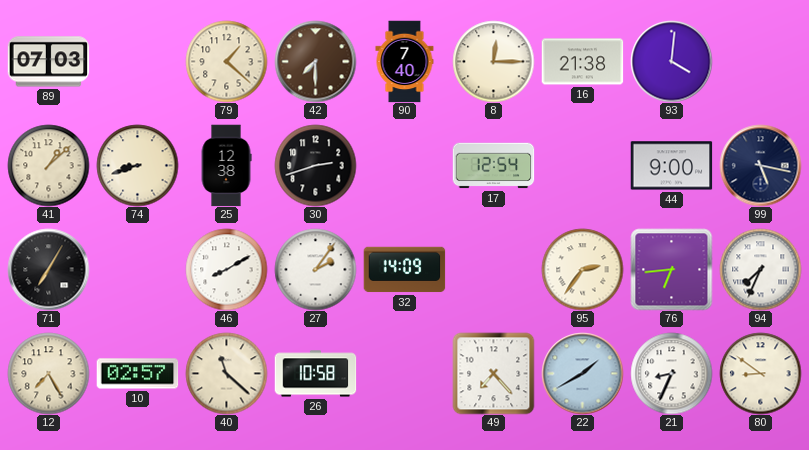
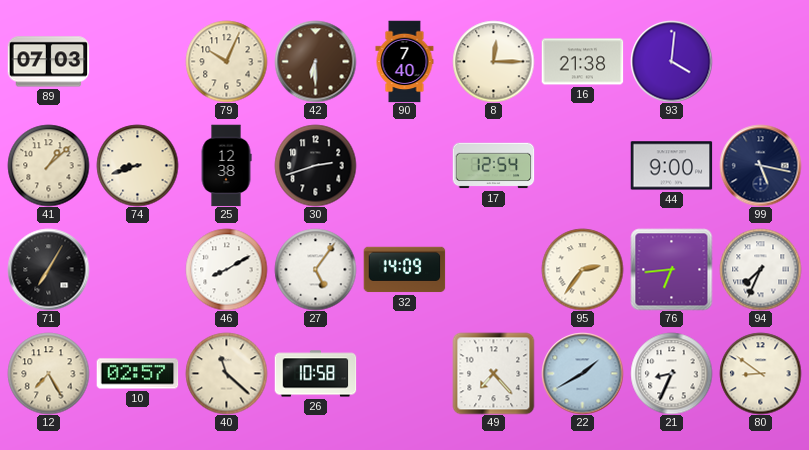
79: 1:22 -> 10:04 (226, 61)
42: 7:30 -> 6:30 (315, 61)
27: 2:06 -> 5:06 (315, 269)
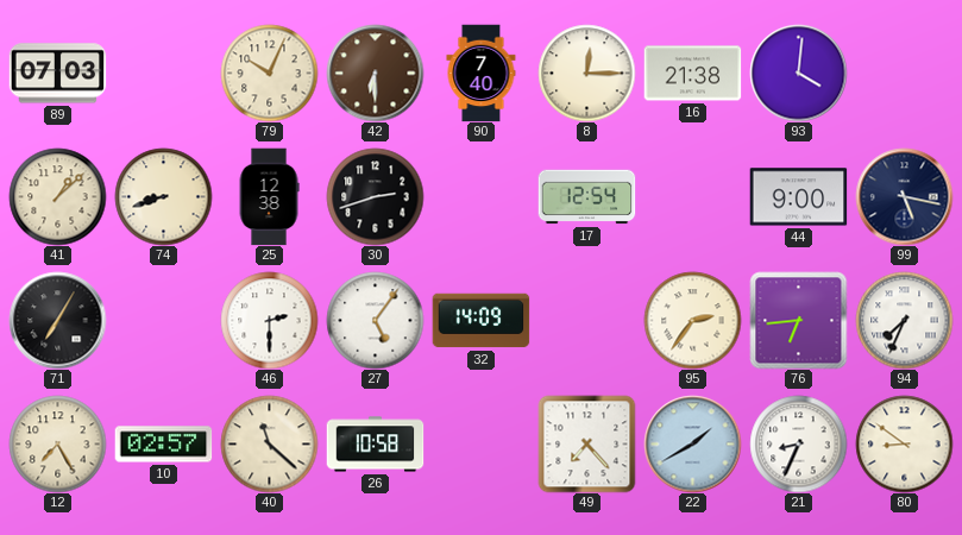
46: 8:10 -> 2:30 (269, 320)
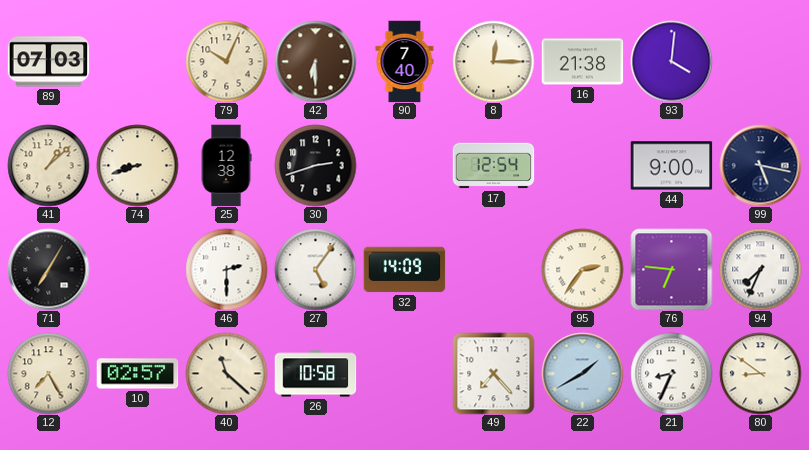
76: 6:44 -> 6:46 (671, 269)
